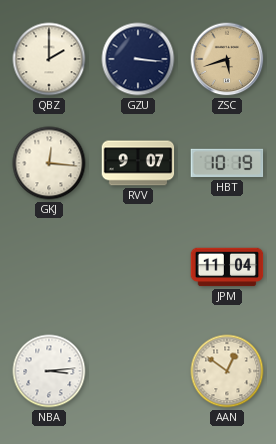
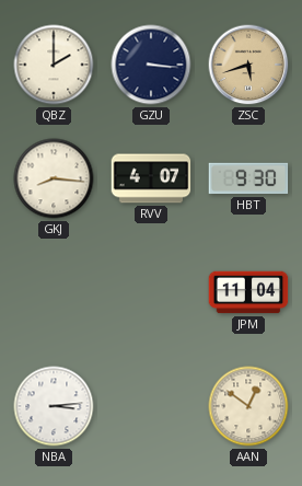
GKJ: 12:16 -> 8:16 (54, 178)
RVV: 9:07 -> 4:07 (151, 178)
HBT: 10:19 -> 9:30 (248, 178)
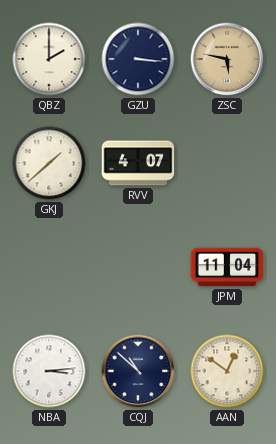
ZSC: 5:42 -> 5:47 (227, 59)
GKJ: 8:16 -> 1:38 (49, 163)
HBT: 9:30 -> none (248, 178)
CQJ: none -> 10:52 (138, 371)
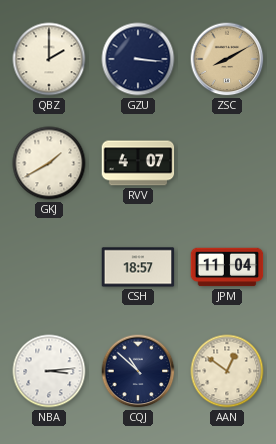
ZSC: 5:47 -> 8:10 (227, 59)
GKJ: 1:38 -> 1:40 (49, 163)
CSH: none -> 18:57 (138, 267)
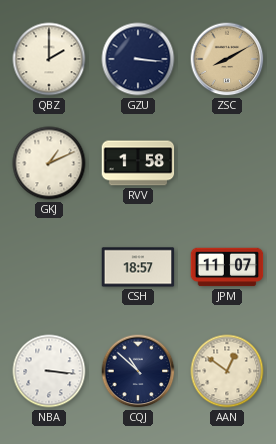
GKJ: 1:40 -> 1:11 (49, 163)
RVV: 4:07 -> 1:58 (138, 163)
JPM: 11:04 -> 11:07 (227, 267)
NBA: 3:14 -> 3:16 (49, 371)
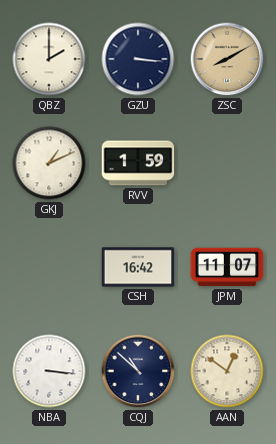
RVV: 1:58 -> 1:59 (138, 163)
CSH: 18:57 -> 16:42 (138, 267)
